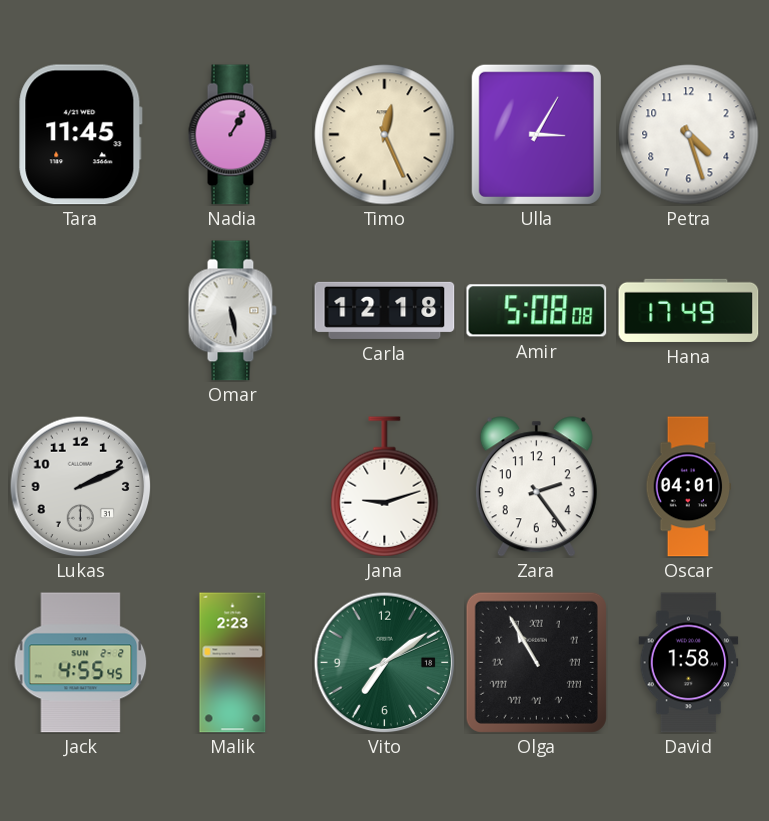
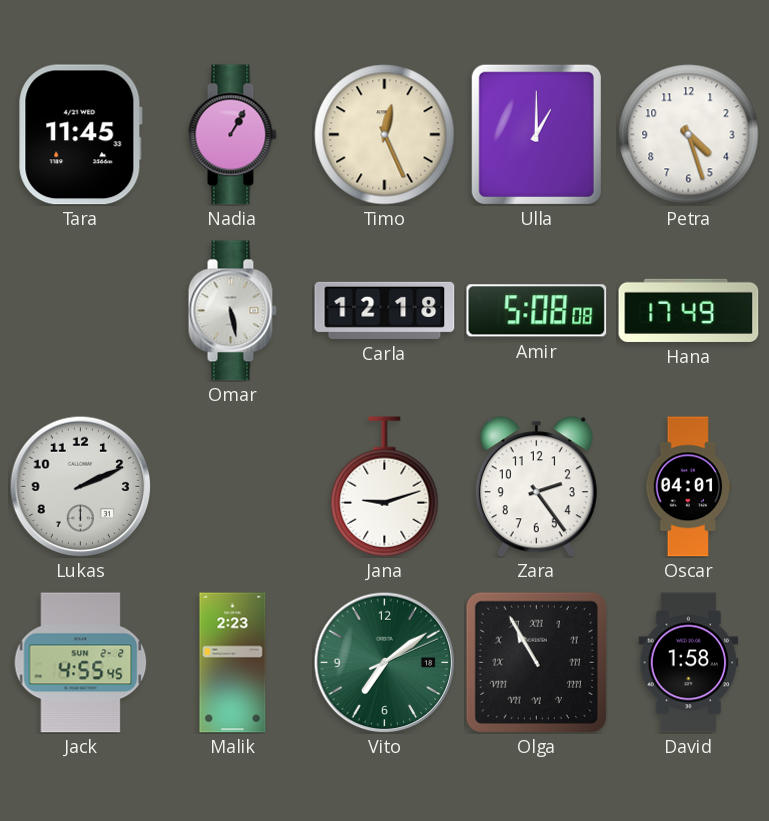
Ulla: 3:05 -> 1:00 (536, 134)
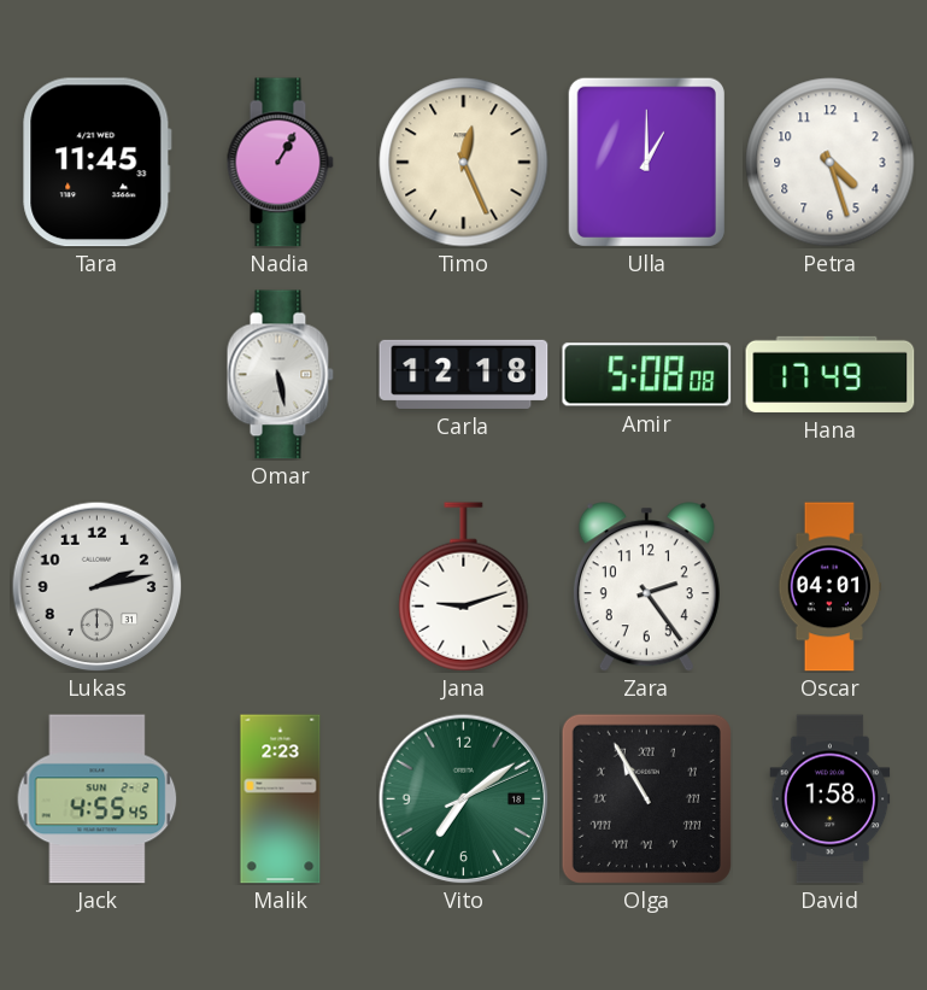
Lukas: 2:11 -> 2:13 (96, 586)
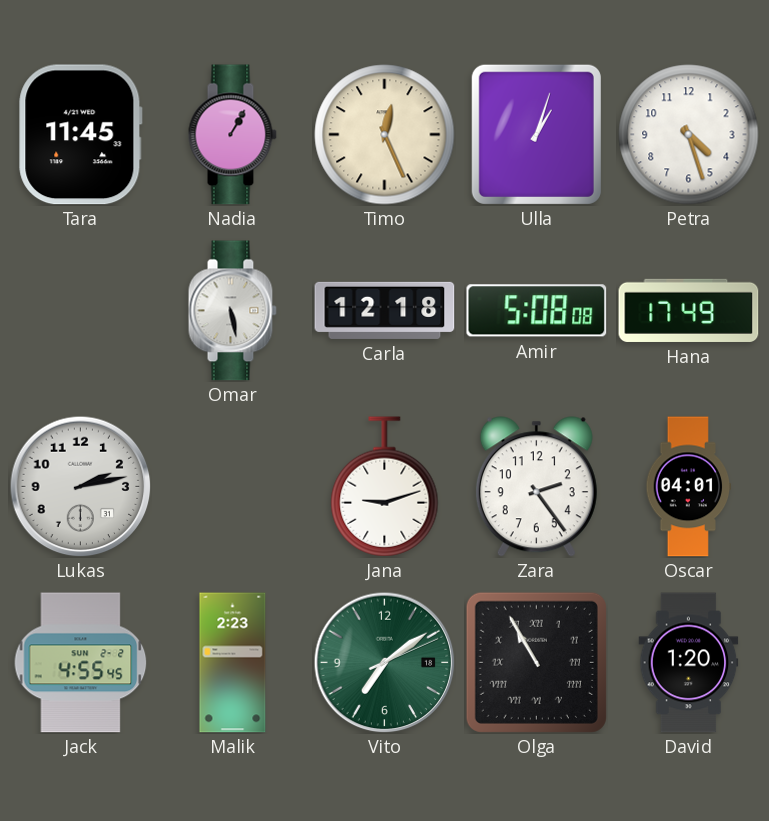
Ulla: 1:00 -> 1:03 (536, 134)
David: 1:58 -> 1:20 (689, 663)
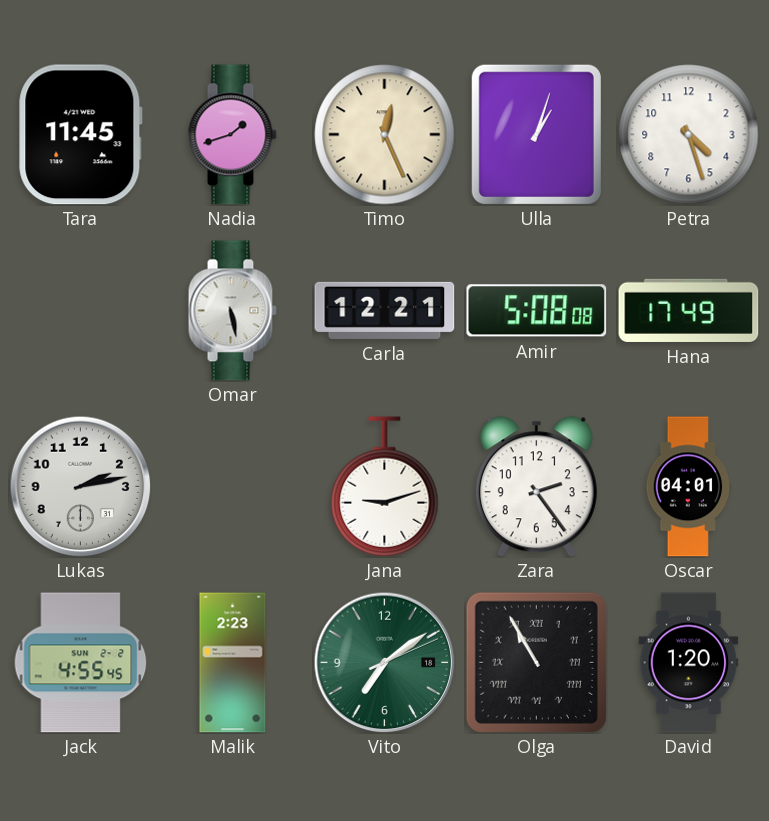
Nadia: 1:05 -> 1:42 (232, 135)
Carla: 12:18 -> 12:21 (385, 310)
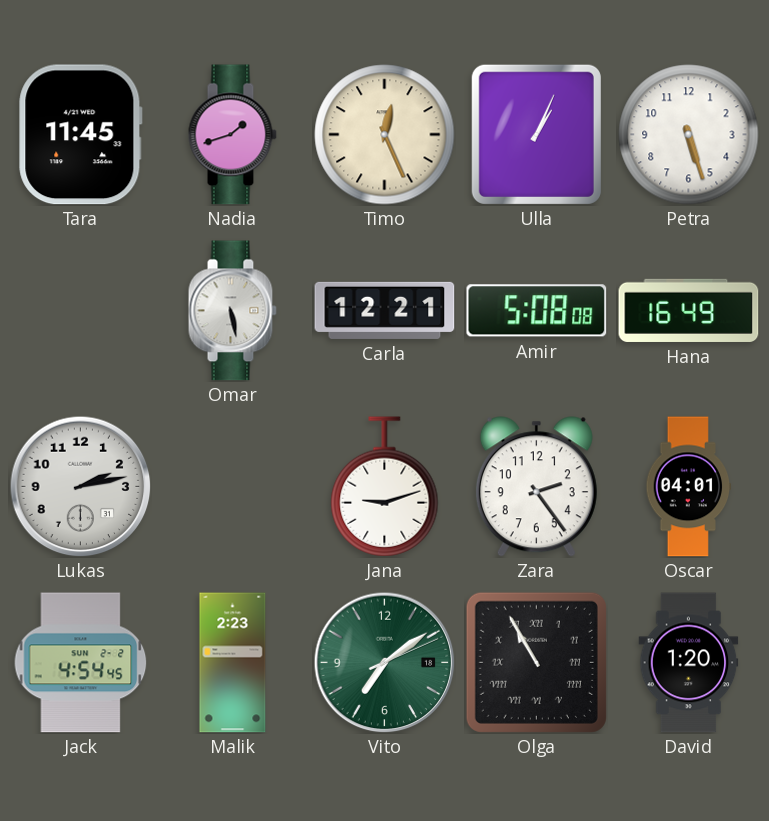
Ulla: 1:03 -> 1:04 (536, 134)
Petra: 4:27 -> 5:27 (689, 135)
Hana: 17:49 -> 16:49 (689, 310)
Jack: 4:55 -> 4:54 (81, 663)
